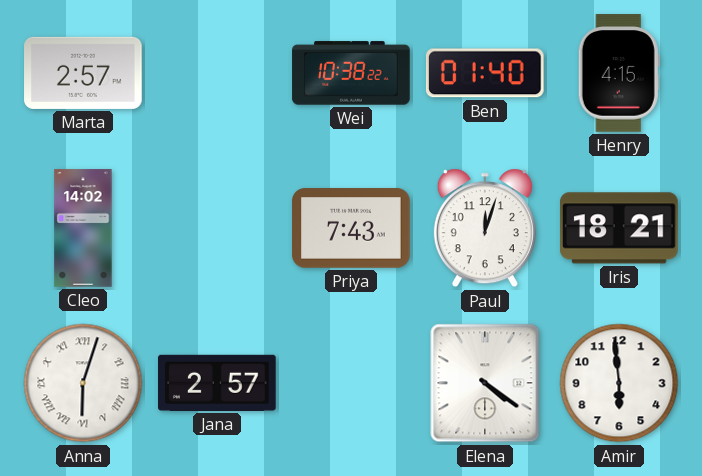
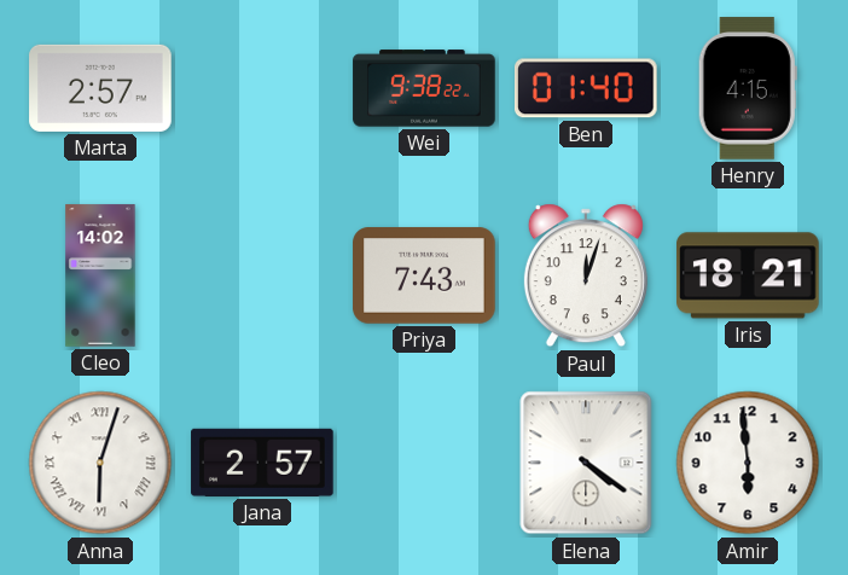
Wei: 10:38 -> 9:38 (424, 88)
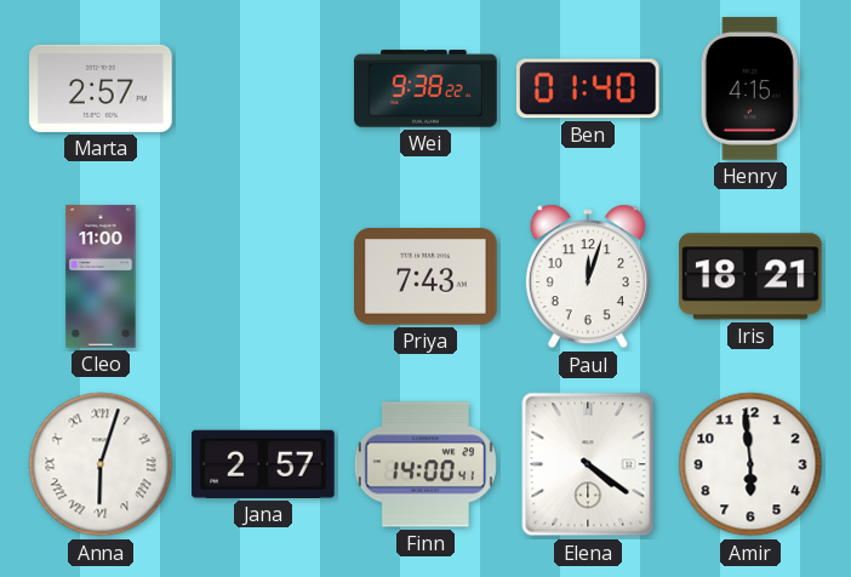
Cleo: 14:02 -> 11:00 (101, 276)
Finn: none -> 14:00 (425, 464)
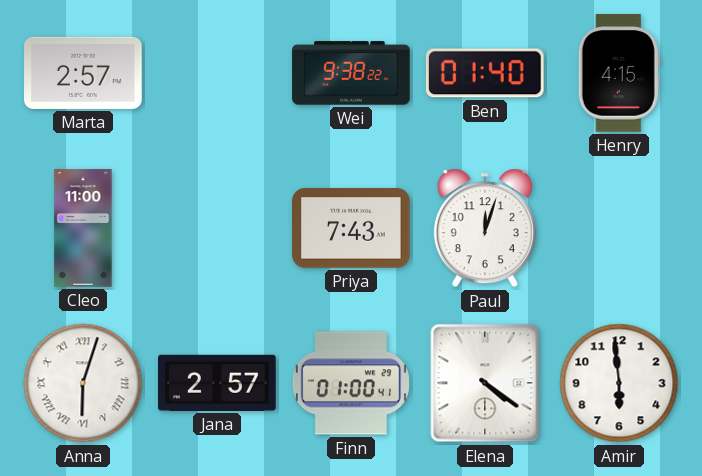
Iris: 18:21 -> none (750, 276)
Finn: 14:00 -> 01:00 (351, 383)
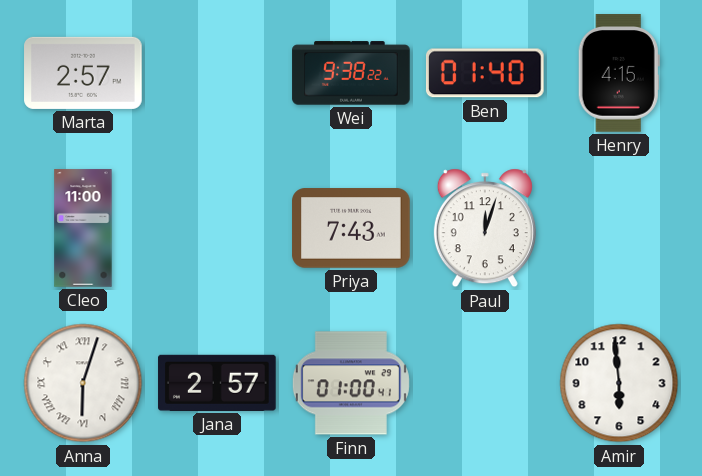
Elena: 4:21 -> none (485, 383)
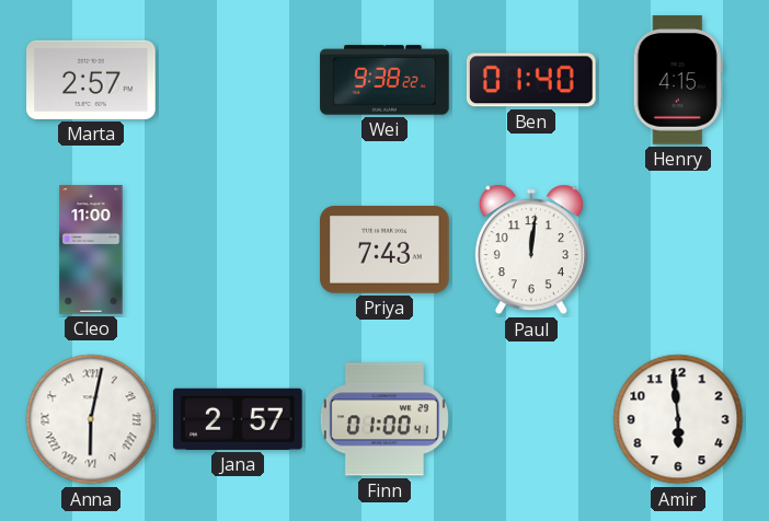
Paul: 12:03 -> 12:01 (531, 250)
Anna: 6:03 -> 6:02 (91, 419)
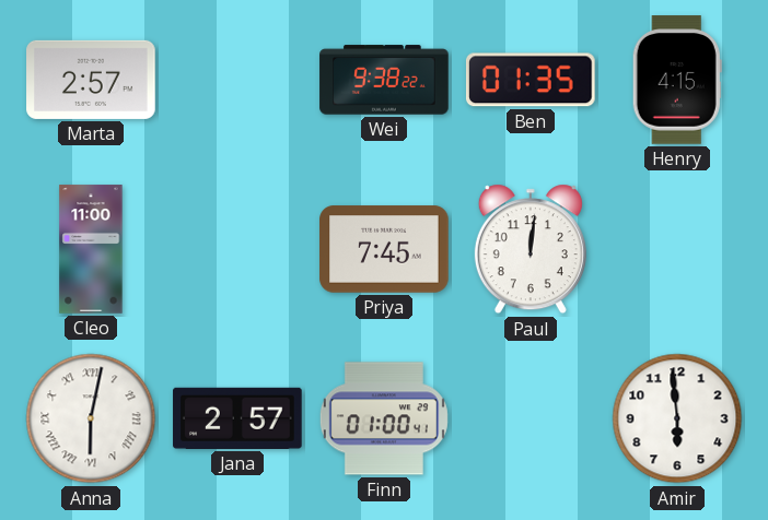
Ben: 01:40 -> 01:35 (531, 80)
Priya: 7:43 -> 7:45 (384, 249)
